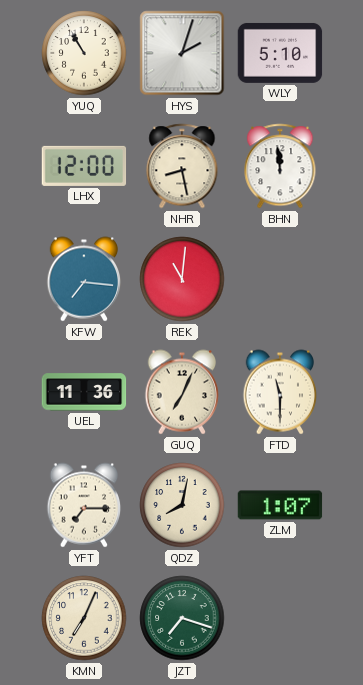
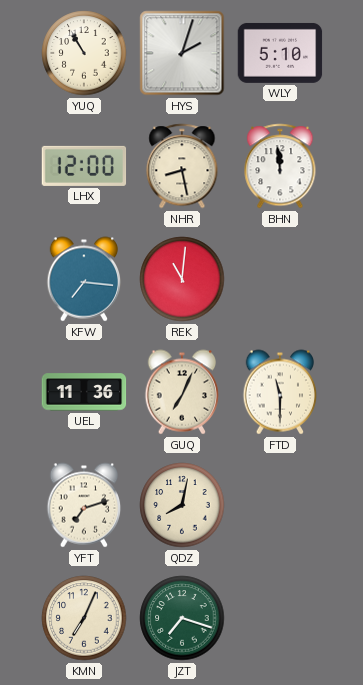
YFT: 7:15 -> 7:12 (84, 505)
ZLM: 1:07 -> none (280, 505)
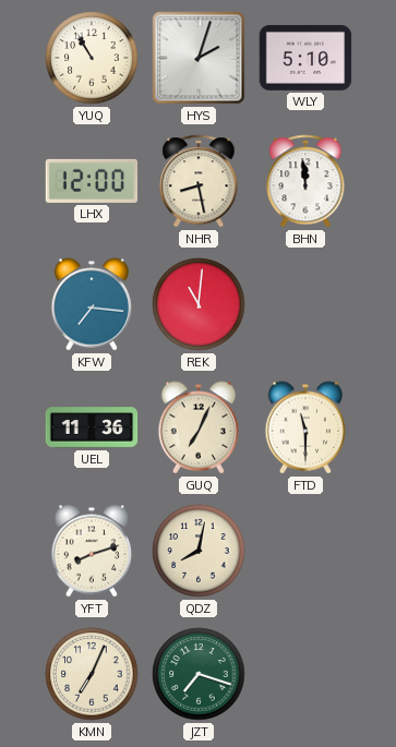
YFT: 7:12 -> 8:12 (92, 551)
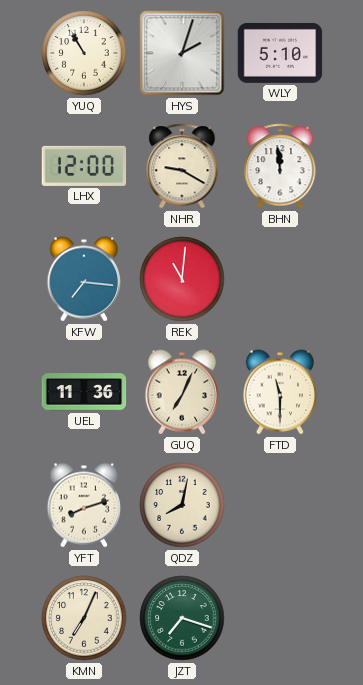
NHR: 8:28 -> 9:20 (182, 166)
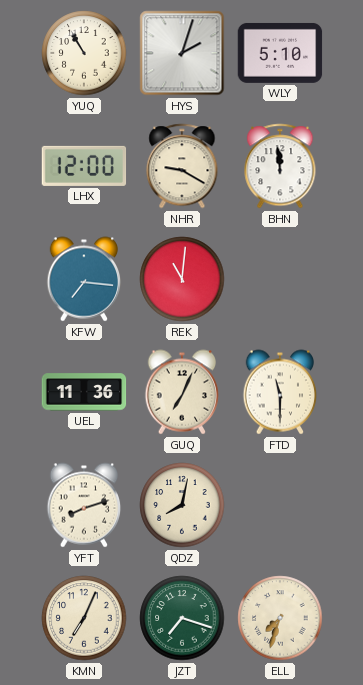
ELL: none -> 7:33 (280, 618)
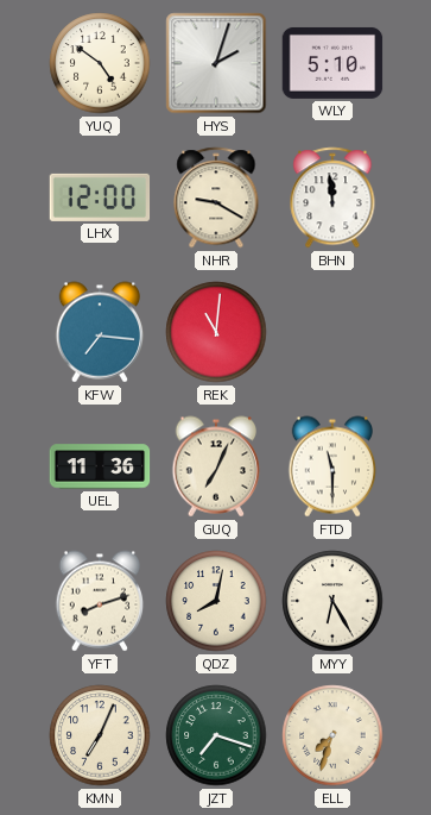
YUQ: 10:55 -> 4:51 (100, 63)
MYY: none -> 6:25 (332, 601)
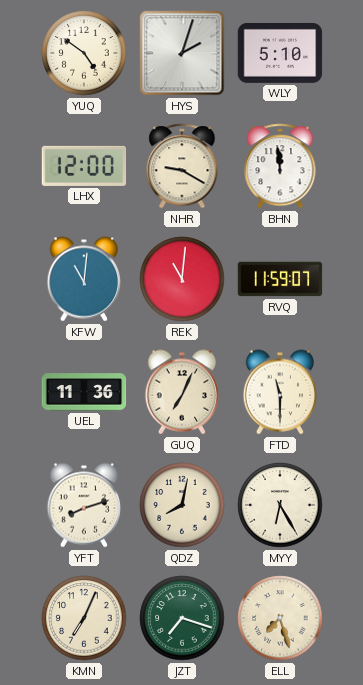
KFW: 7:16 -> 11:01 (84, 279)
RVQ: none -> 11:59 (280, 279)
ELL: 7:33 -> 7:27 (280, 618)
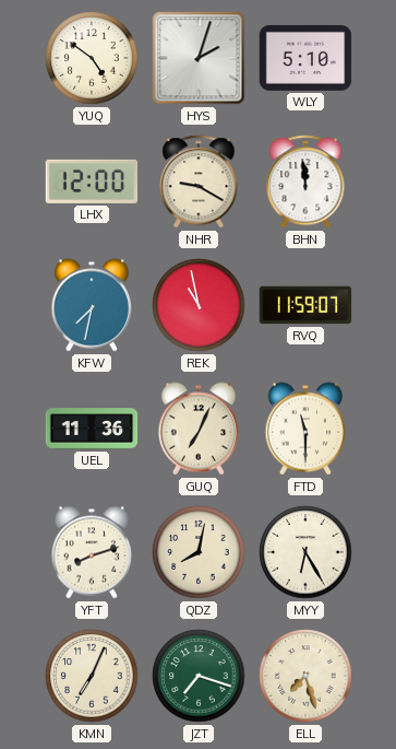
KFW: 11:01 -> 7:32 (92, 305)
REK: 11:01 -> 10:58 (199, 305)
